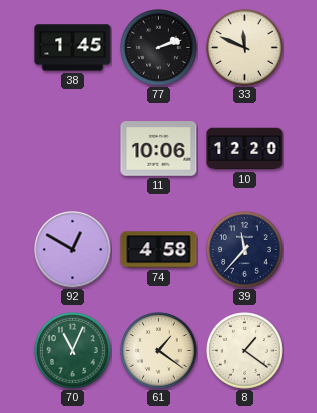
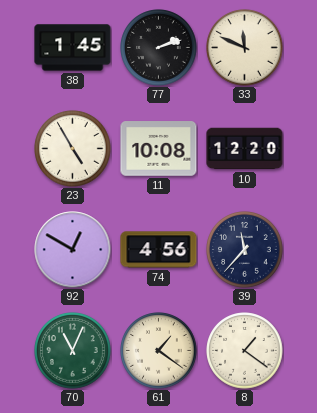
23: none -> 4:55 (73, 149)
11: 10:06 -> 10:08 (159, 149)
74: 4:58 -> 4:56 (159, 250)
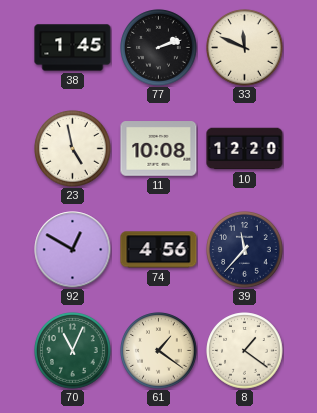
23: 4:55 -> 4:58 (73, 149)
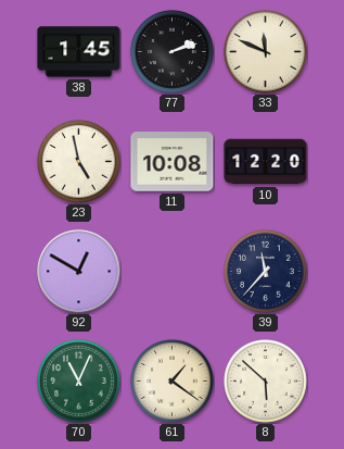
74: 4:56 -> none (159, 250)
8: 1:21 -> 5:52 (266, 382)
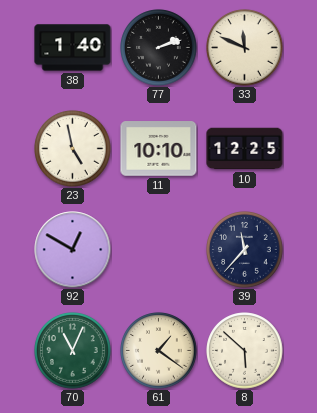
38: 1:45 -> 1:40 (73, 48)
11: 10:08 -> 10:10 (159, 149)
10: 12:20 -> 12:25 (245, 149)
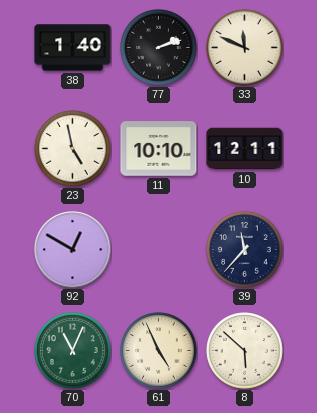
10: 12:25 -> 12:11 (245, 149)
61: 1:21 -> 4:56 (159, 351)
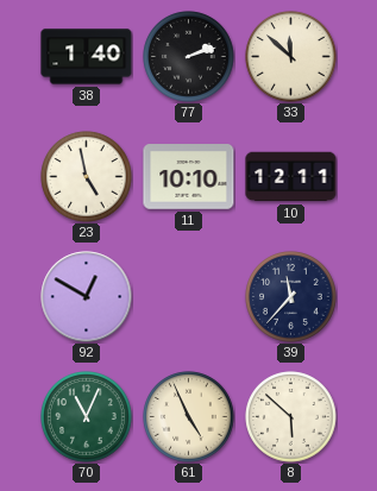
33: 11:49 -> 11:52 (291, 57)
